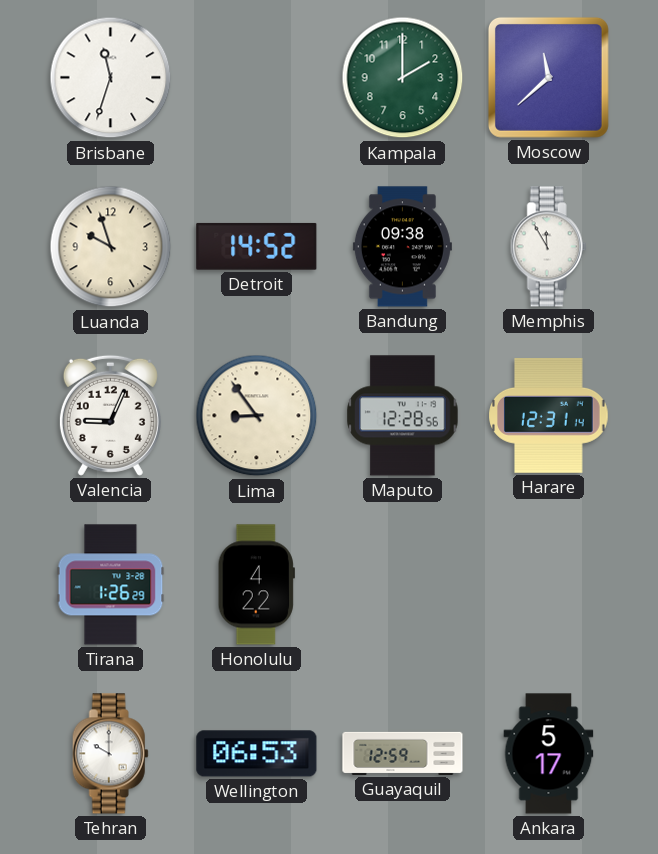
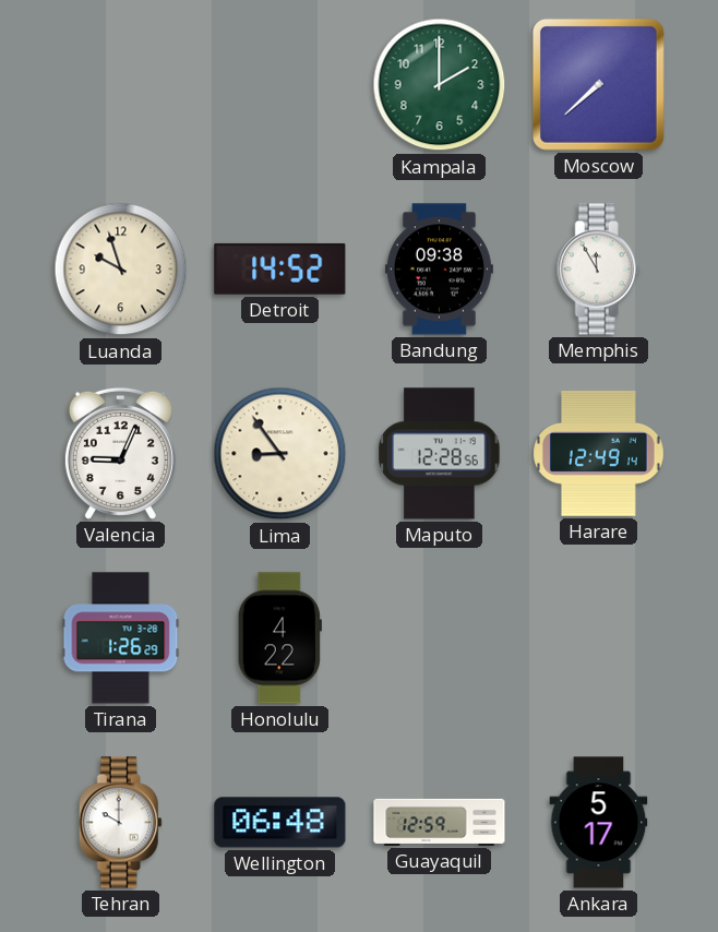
Brisbane: 11:33 -> none (111, 78)
Moscow: 11:38 -> 7:38 (598, 84)
Harare: 12:31 -> 12:49 (599, 453)
Wellington: 06:53 -> 06:48 (280, 823)
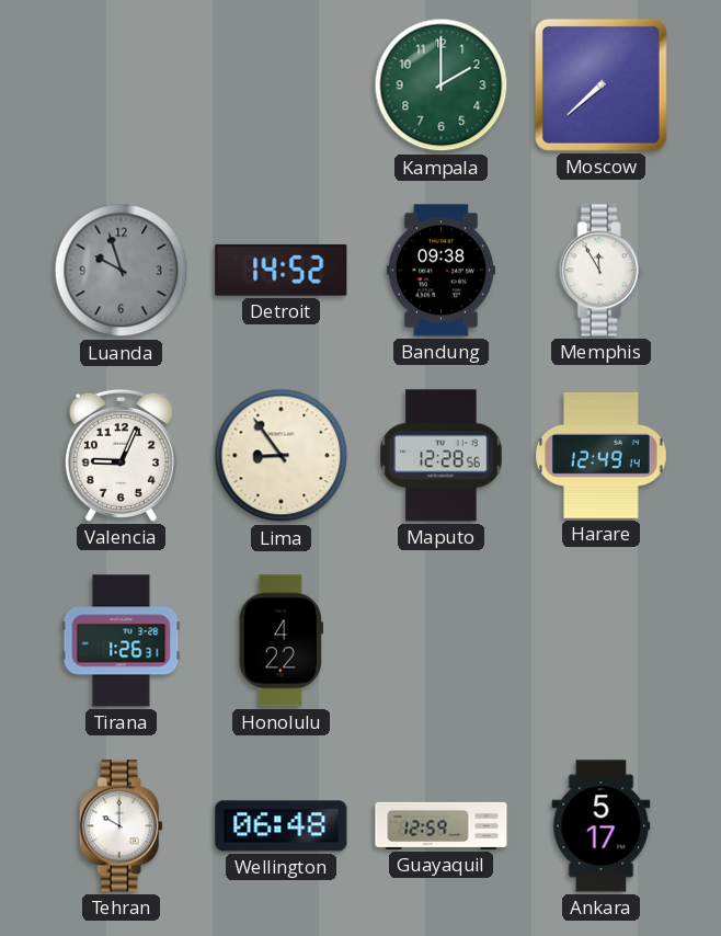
Luanda dial: cream -> grey (122, 271)
Tirana: 1:26:29 -> 1:26:31 (122, 641)
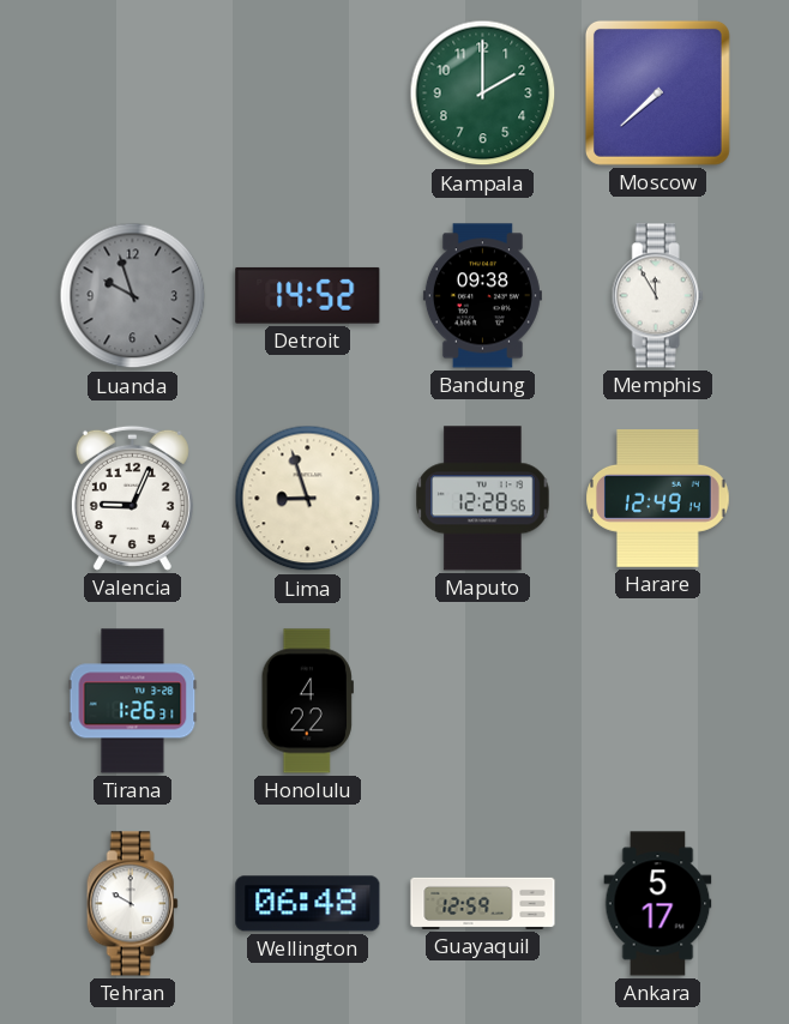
Lima: 8:54 -> 8:57 (308, 499)
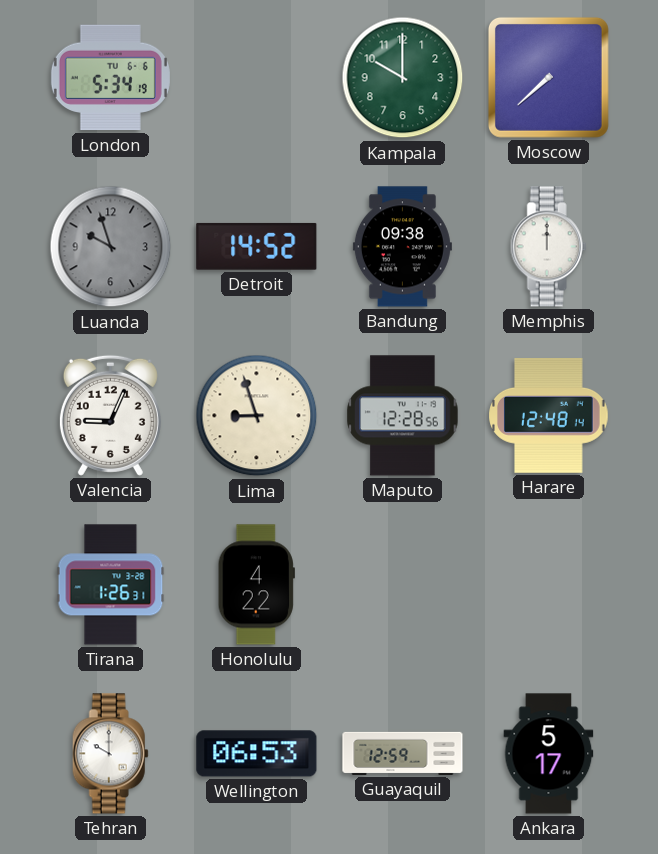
London: none -> 5:34 (110, 78)
Kampala: 2:00 -> 10:00 (403, 78)
Memphis: 11:55 -> 12:00 (548, 247)
Harare: 12:49 -> 12:48 (549, 415)
Wellington: 06:48 -> 06:53 (257, 754)
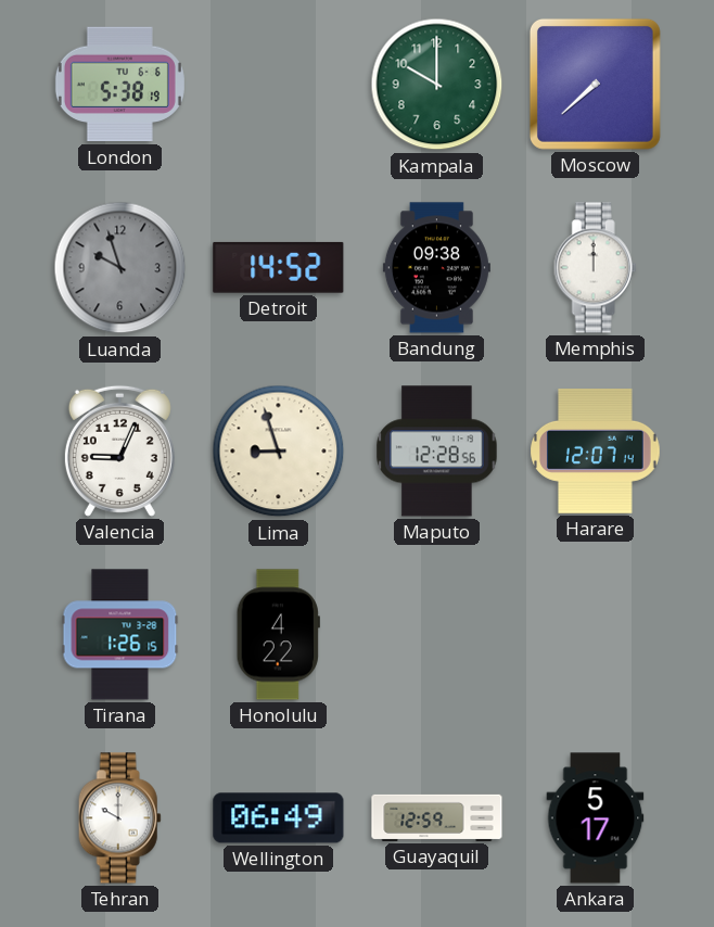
London: 5:34 -> 5:38 (119, 85)
Harare: 12:48 -> 12:07 (596, 450)
Tirana: 1:26:31 -> 1:26:15 (120, 635)
Wellington: 06:53 -> 06:49 (279, 818)
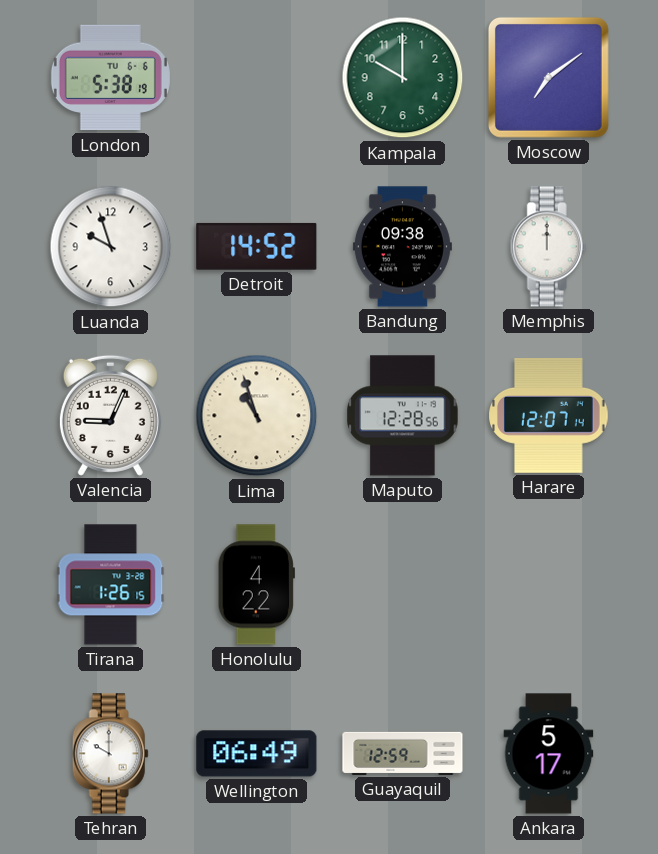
Moscow: 7:38 -> 7:09 (548, 77)
Luanda dial: grey -> white (111, 247)
Lima: 8:57 -> 10:57 (257, 416)
